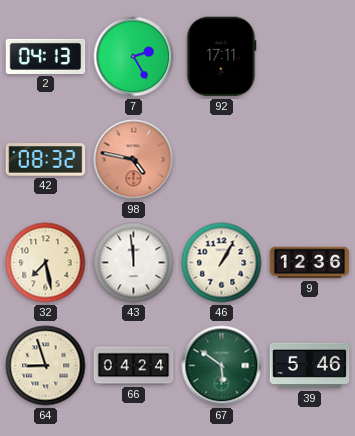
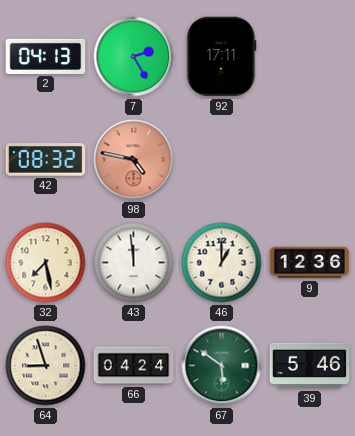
46: 1:05 -> 1:00 (222, 263)
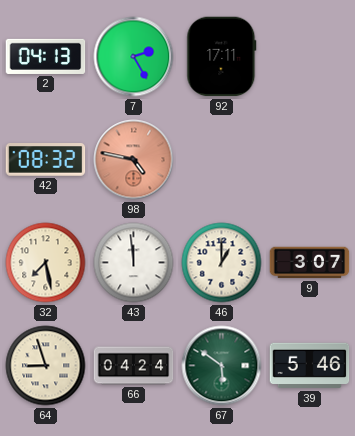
9: 12:36 -> 3:07 (310, 263)
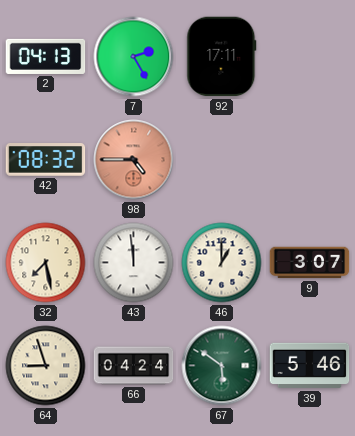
98: 4:47 -> 4:45 (134, 160)
